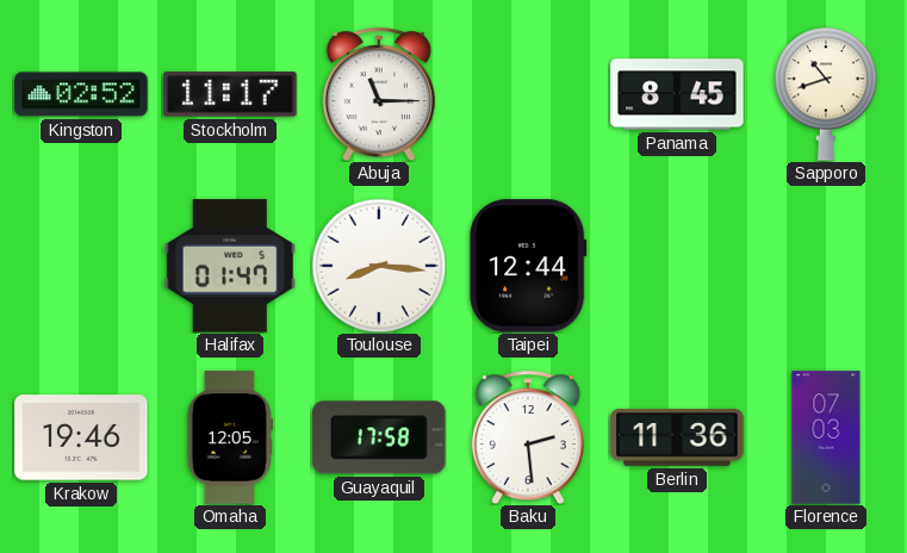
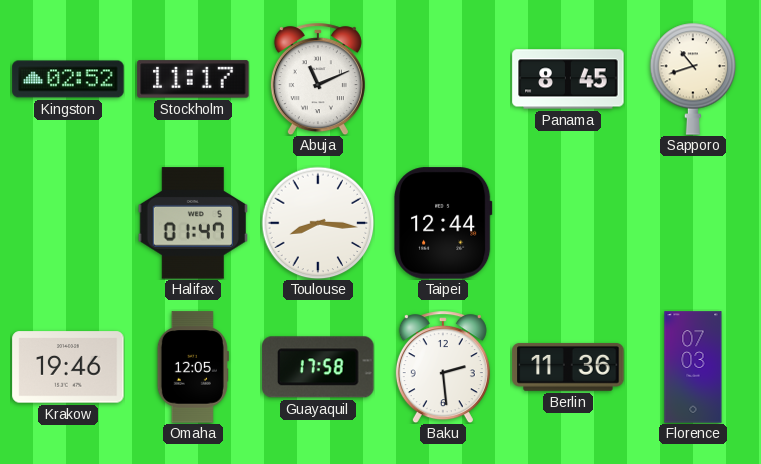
Abuja: 11:15 -> 11:11 (318, 79)
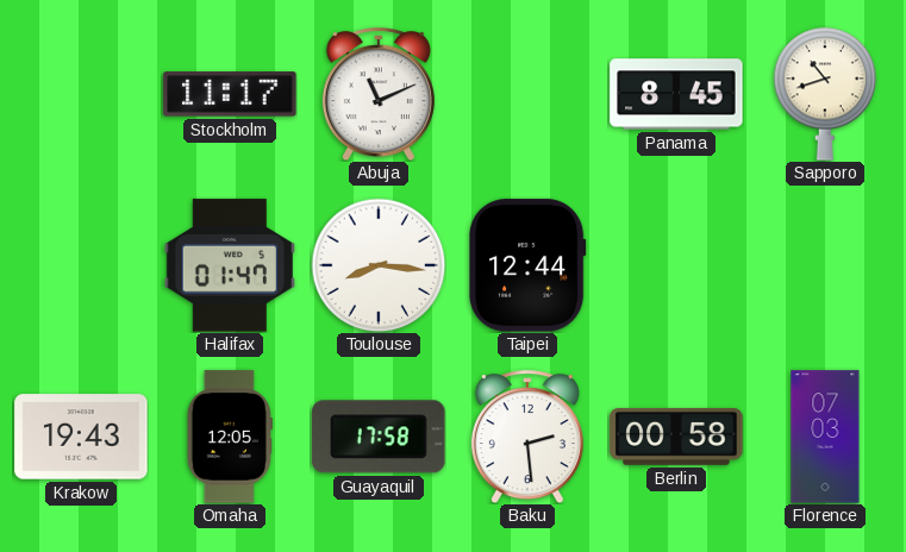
Kingston: 02:52 -> none (68, 79)
Krakow: 19:46 -> 19:43 (81, 437)
Berlin: 11:36 -> 00:58 (676, 437)
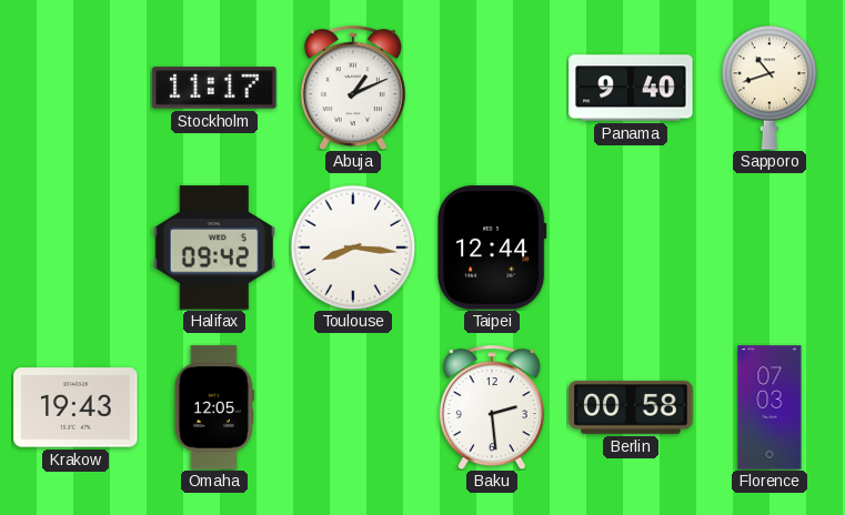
Abuja: 11:11 -> 1:11 (353, 88)
Panama: 8:45 -> 9:40 (631, 88)
Halifax: 01:47 -> 09:42 (213, 248)
Guayaquil: 17:58 -> none (379, 437)
